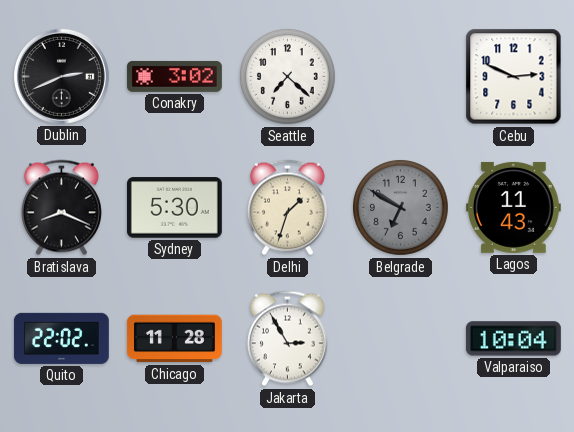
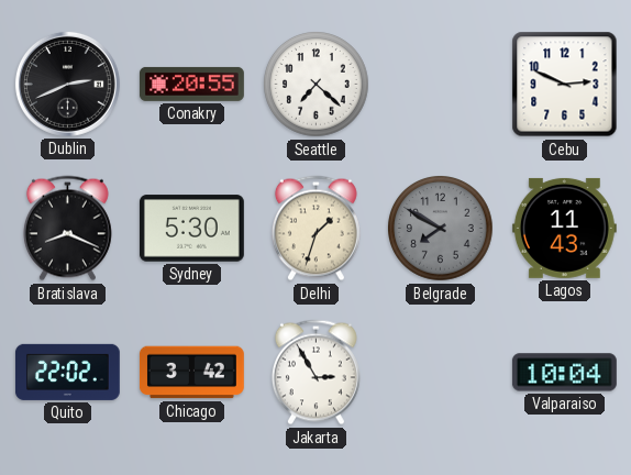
Conakry: 3:02 -> 20:55 (191, 84)
Belgrade: 6:50 -> 7:50 (441, 229)
Chicago: 11:28 -> 3:42 (191, 373)
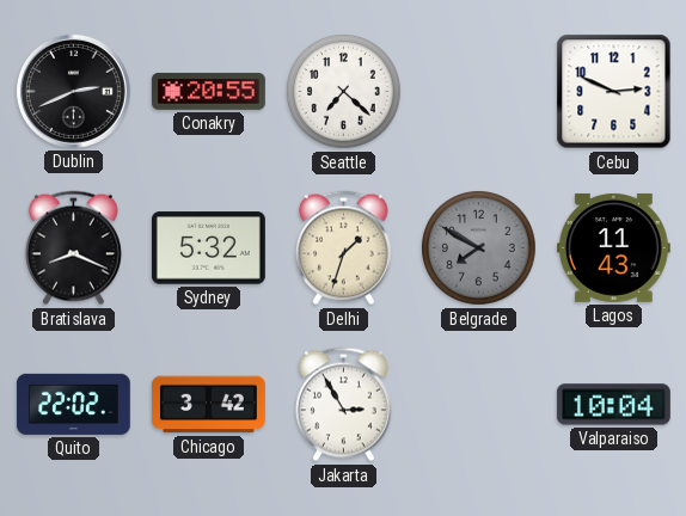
Sydney: 5:30 -> 5:32 (208, 248)
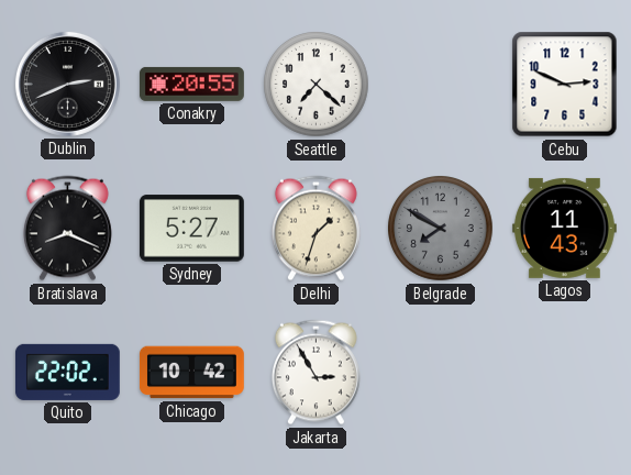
Sydney: 5:32 -> 5:27 (191, 229)
Chicago: 3:42 -> 10:42 (191, 373)
Valparaiso: 10:04 -> none (613, 405)
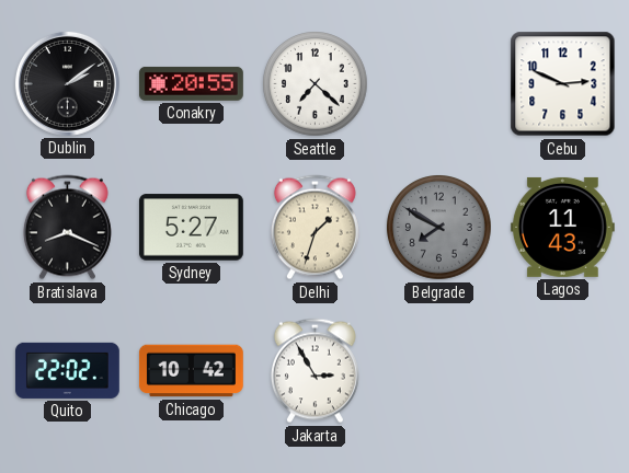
Dublin: 2:41 -> 2:09 (67, 83)
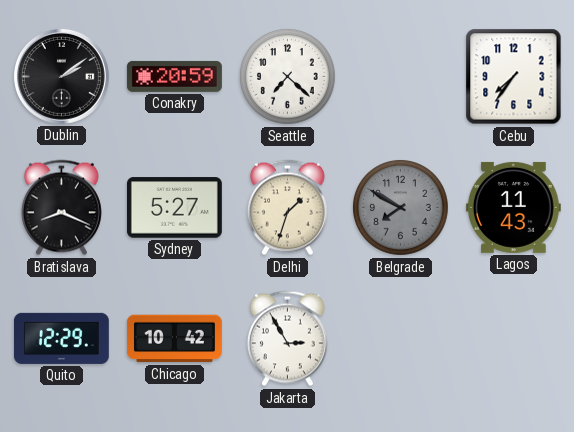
Conakry: 20:55 -> 20:59 (174, 76)
Cebu: 2:49 -> 7:36 (514, 77)
Quito: 22:02 -> 12:29 (61, 338)
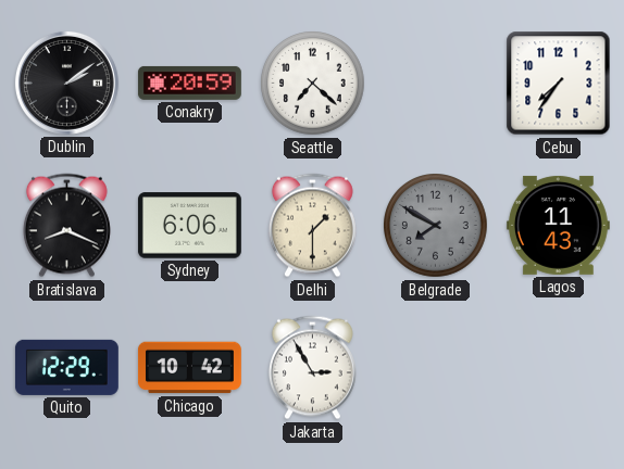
Sydney: 5:27 -> 6:06 (189, 226)
Delhi: 1:33 -> 1:30 (312, 226)
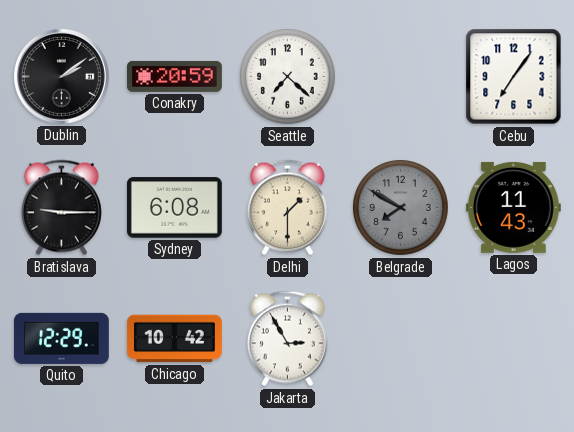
Cebu: 7:36 -> 7:06 (514, 77)
Bratislava: 8:19 -> 9:15 (61, 208)
Sydney: 6:06 -> 6:08 (174, 208)
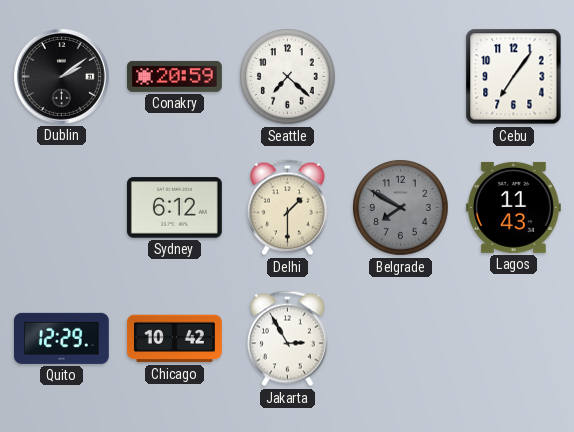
Bratislava: 9:15 -> none (61, 208)
Sydney: 6:08 -> 6:12 (174, 208)
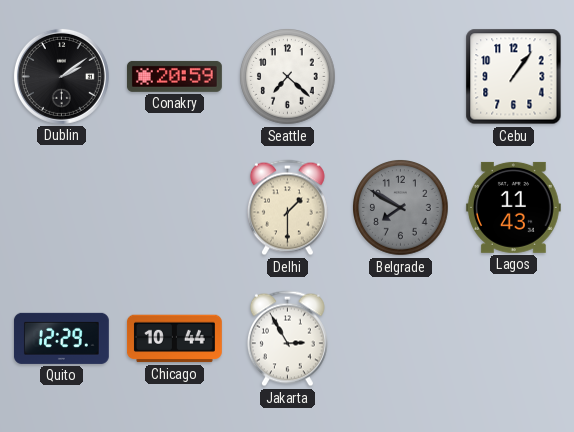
Cebu: 7:06 -> 1:06 (514, 77)
Sydney: 6:12 -> none (174, 208)
Chicago: 10:42 -> 10:44 (174, 339)
